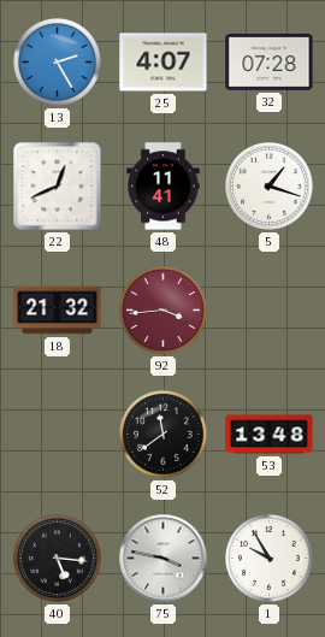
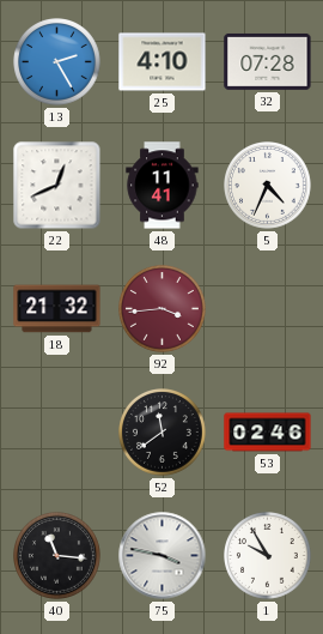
25: 4:07 -> 4:10 (163, 62)
5: 1:18 -> 4:34 (268, 186)
53: 13:48 -> 02:46 (268, 433)
40: 5:16 -> 11:16 (57, 556)
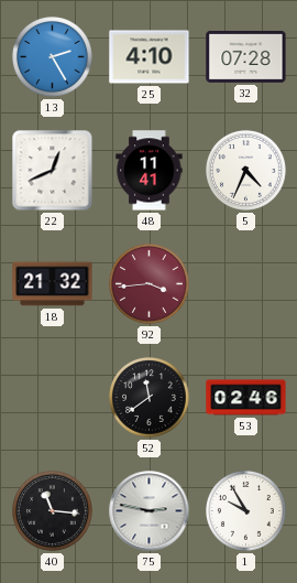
75: 3:47 -> 2:47 (150, 511)
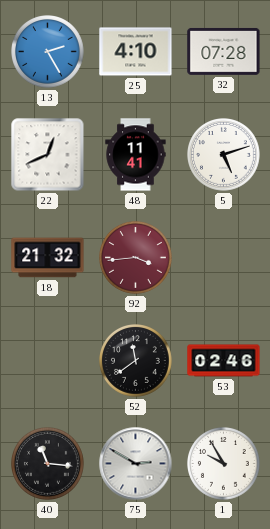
5: 4:34 -> 5:12 (224, 155)
75: 2:47 -> 2:50 (136, 464)
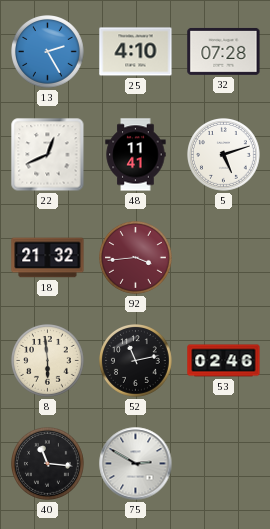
8: none -> 5:59 (48, 361)
52: 11:39 -> 11:13 (136, 361)
1: 9:55 -> none (224, 464)
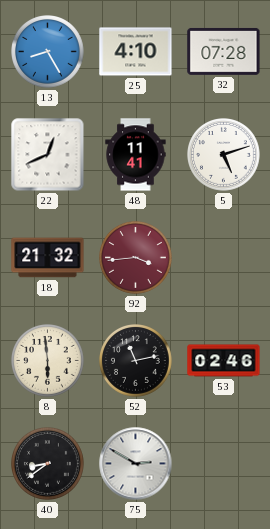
13: 2:25 -> 8:25 (48, 52)
40: 11:16 -> 8:39 (48, 464)
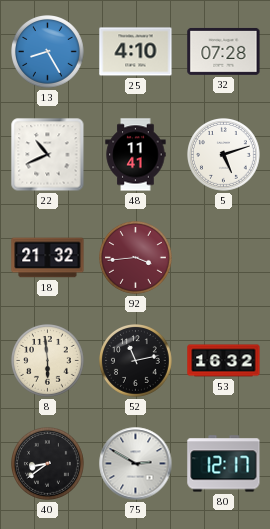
22: 12:41 -> 10:41 (48, 155)
53: 02:46 -> 16:32 (224, 361)
80: none -> 12:17 (224, 464)
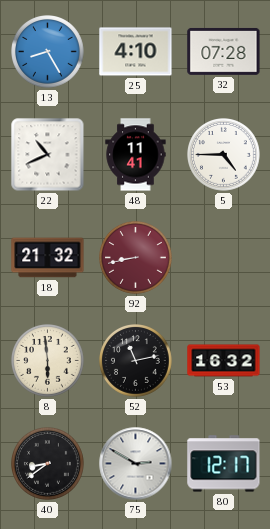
5: 5:12 -> 4:45 (224, 155)
92: 3:44 -> 8:43 (136, 258)
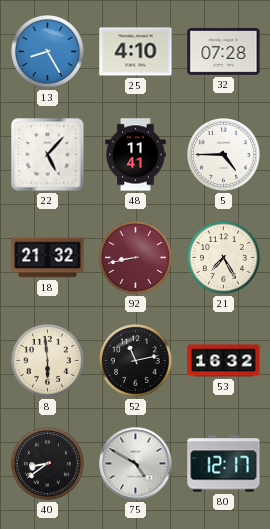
22: 10:41 -> 5:07 (48, 155)
21: none -> 7:25 (224, 258)
75: 2:50 -> 4:50 (136, 464)
